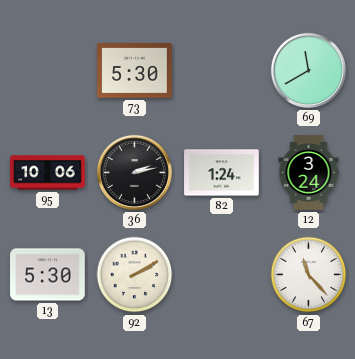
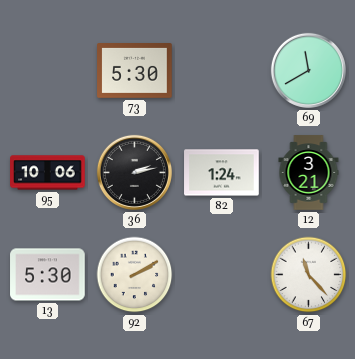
12: 3:24 -> 3:21 (309, 173)
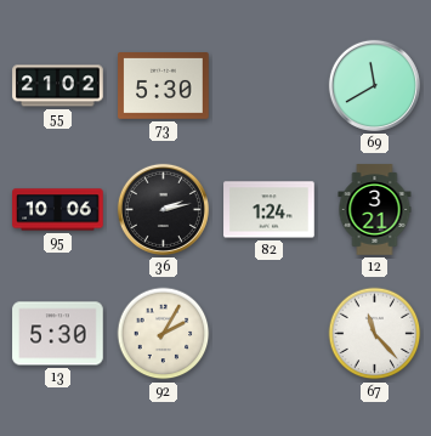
55: none -> 21:02 (58, 86)
92: 2:10 -> 2:05 (164, 334)
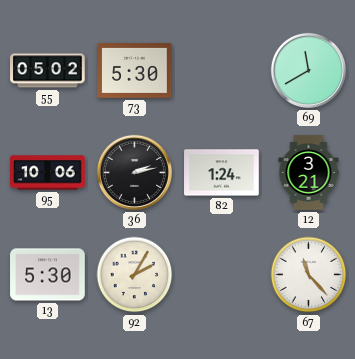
55: 21:02 -> 05:02 (48, 71)
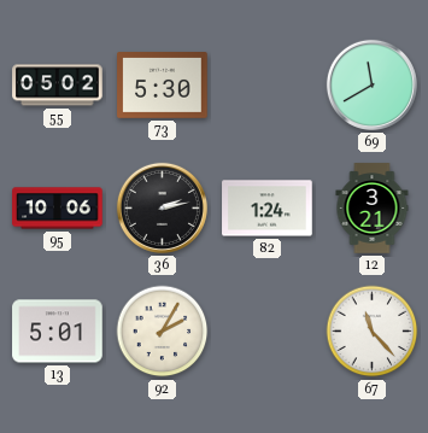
13: 5:30 -> 5:01 (58, 332)
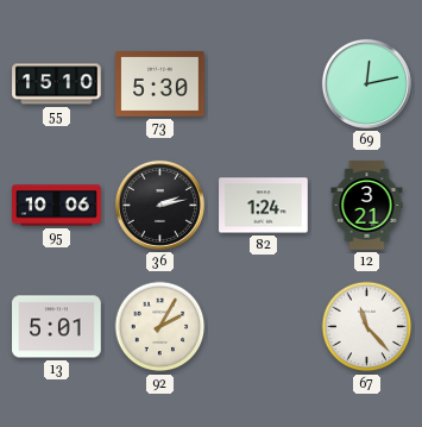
55: 05:02 -> 15:10 (57, 84)
69: 11:40 -> 12:13 (366, 83)
